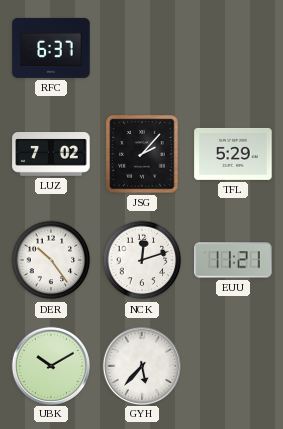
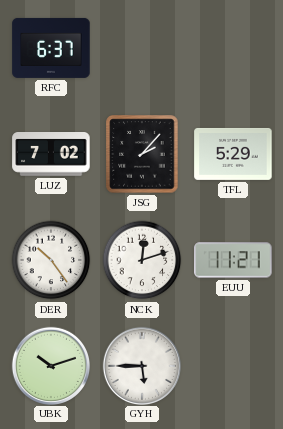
UBK: 10:10 -> 10:12 (50, 365)
GYH: 5:37 -> 5:45 (141, 365)
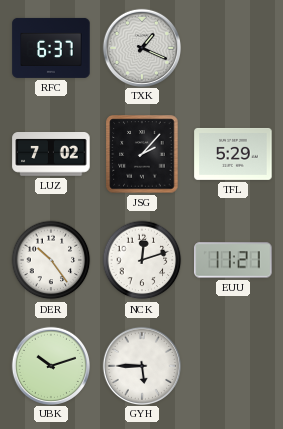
TXK: none -> 1:19 (141, 47)
